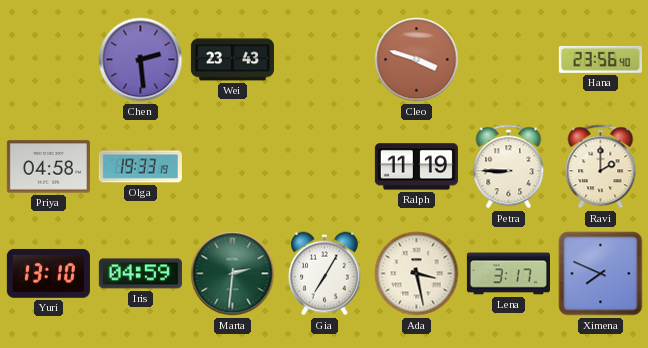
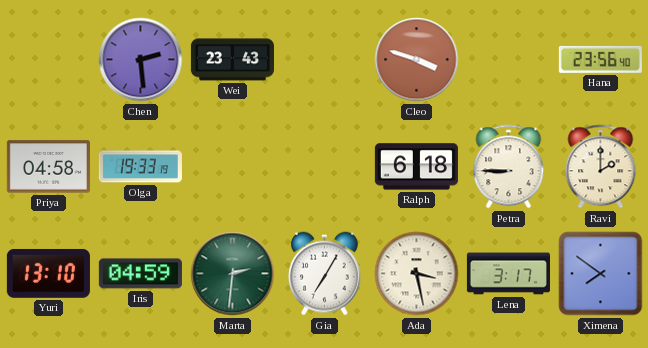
Ralph: 11:19 -> 6:18 (416, 167)
Ximena: 7:49 -> 7:51 (601, 274)
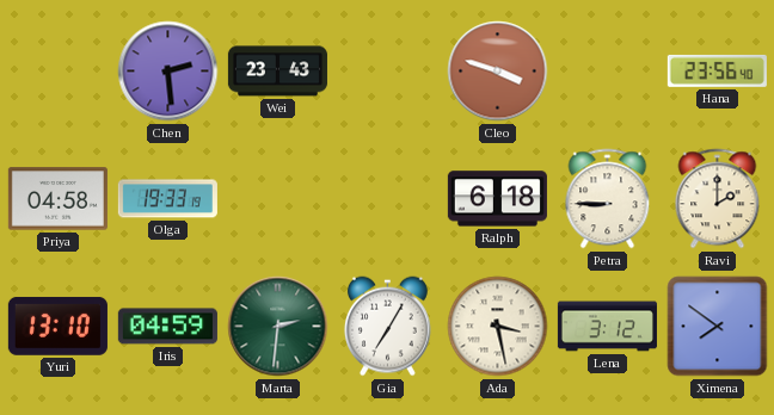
Lena: 3:17 -> 3:12 (607, 327)
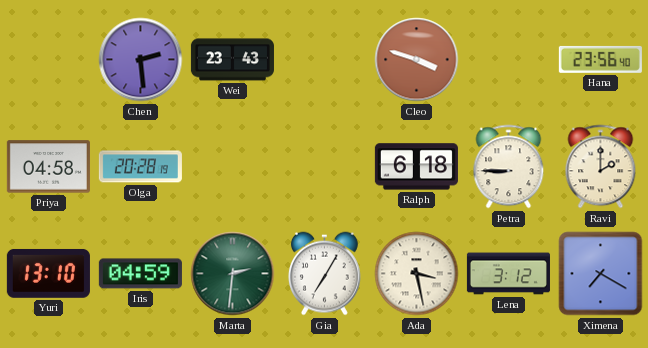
Olga: 19:33 -> 20:28 (140, 167)
Ximena: 7:51 -> 7:20 (601, 274)
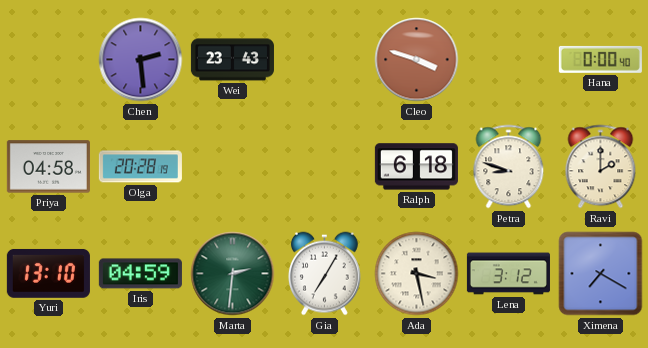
Hana: 23:56 -> 0:00 (600, 59)
Petra: 8:45 -> 8:48 (509, 167)
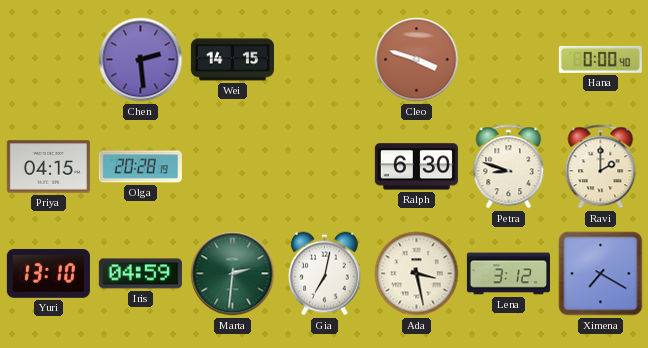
Wei: 23:43 -> 14:15 (232, 60)
Priya: 04:58 -> 04:15 (48, 167)
Ralph: 6:18 -> 6:30 (416, 167)
Gia: 7:05 -> 7:02 (324, 274)
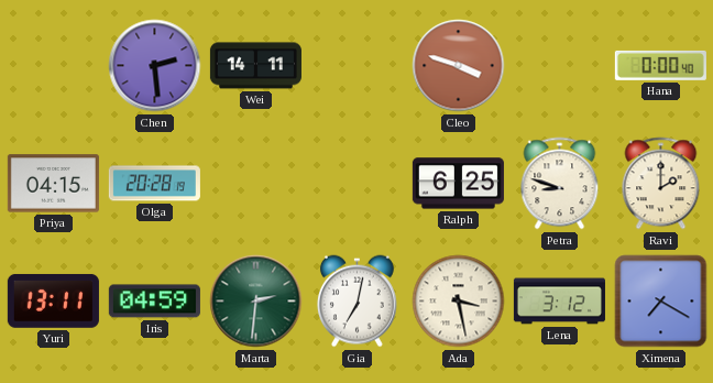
Wei: 14:15 -> 14:11 (255, 66)
Ralph: 6:30 -> 6:25 (458, 184)
Yuri: 13:10 -> 13:11 (53, 302)
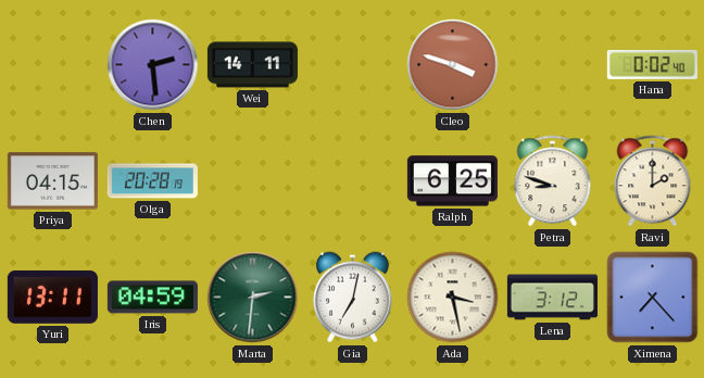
Hana: 0:00 -> 0:02 (652, 64)
Ximena: 7:20 -> 7:23 (653, 298)
